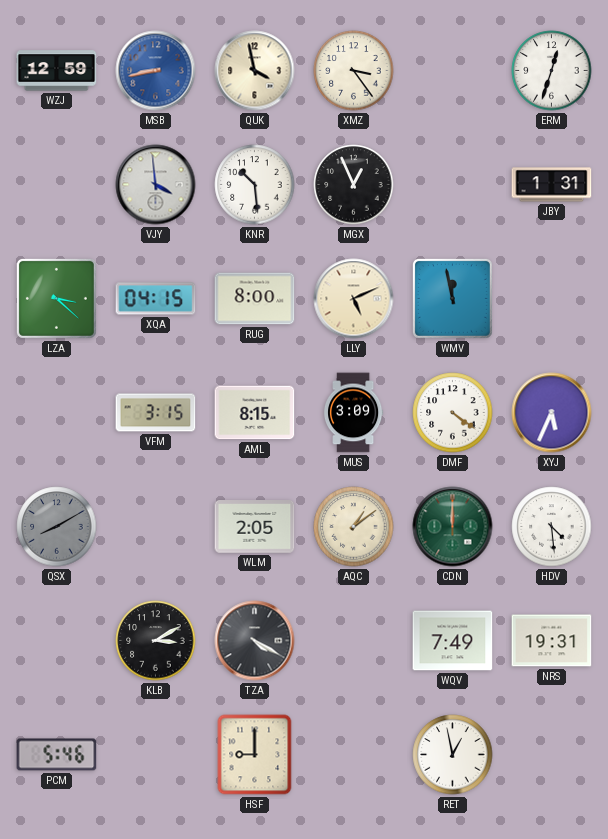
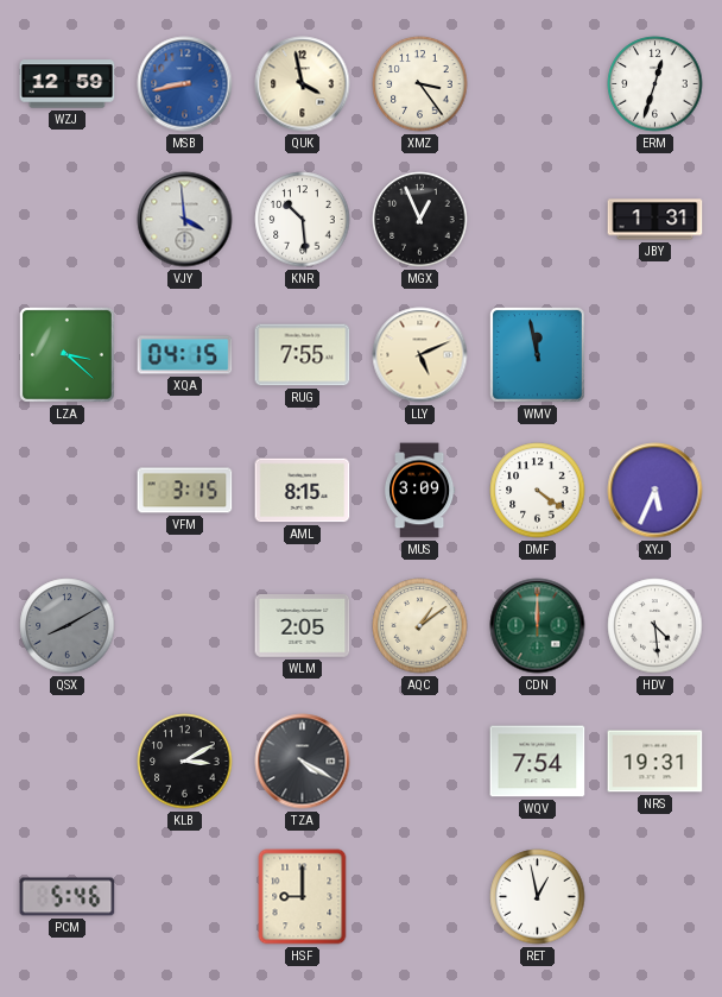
RUG: 8:00 -> 7:55 (303, 355)
WQV: 7:49 -> 7:54 (538, 762)
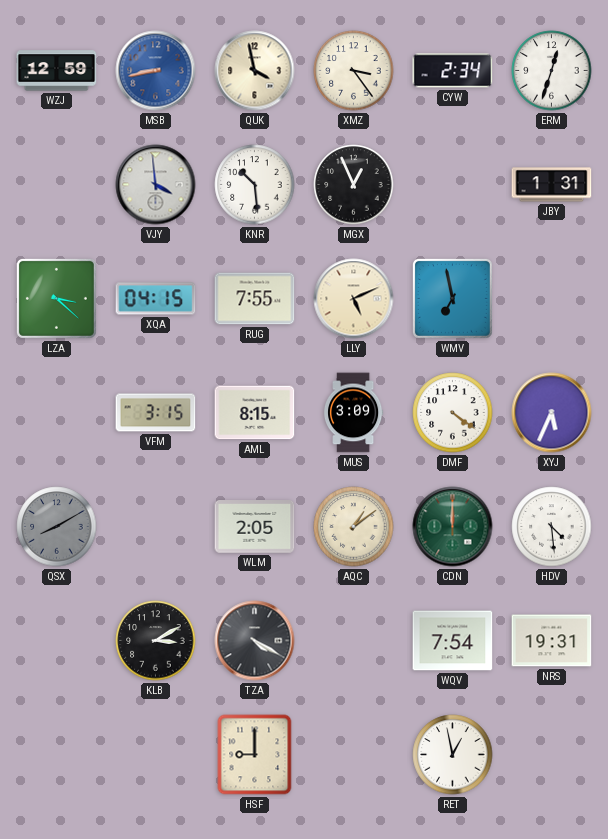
CYW: none -> 2:34 (453, 71)
WMV: 11:58 -> 6:58 (452, 298)
PCM: 5:46 -> none (68, 897)
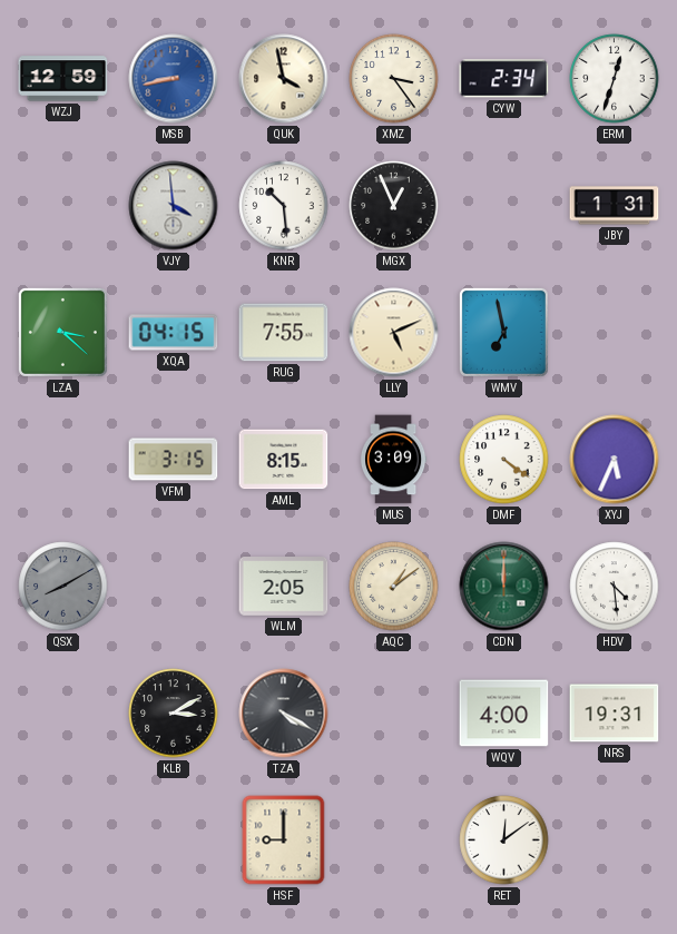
WQV: 7:54 -> 4:00 (504, 714)
RET: 12:58 -> 12:09 (504, 840)
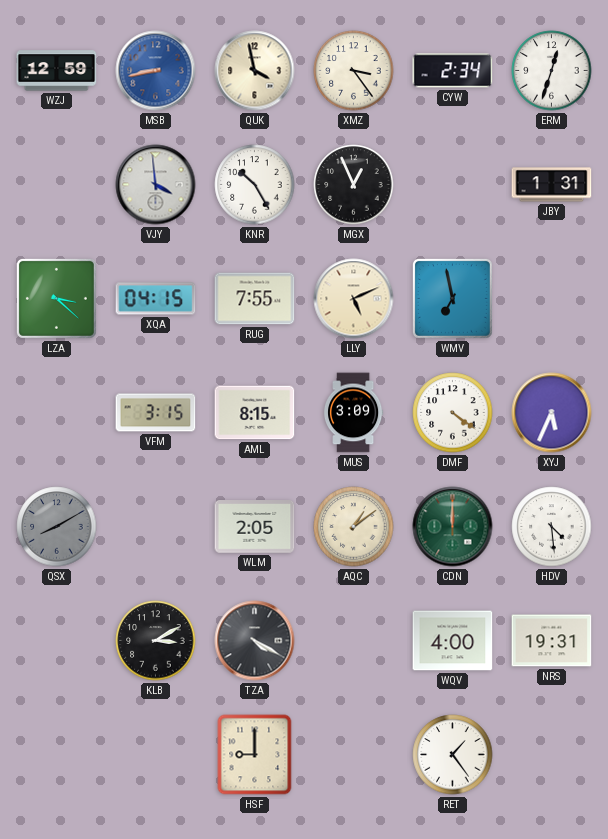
KNR: 10:29 -> 10:25 (255, 185)
RET: 12:09 -> 1:24 (453, 755)
